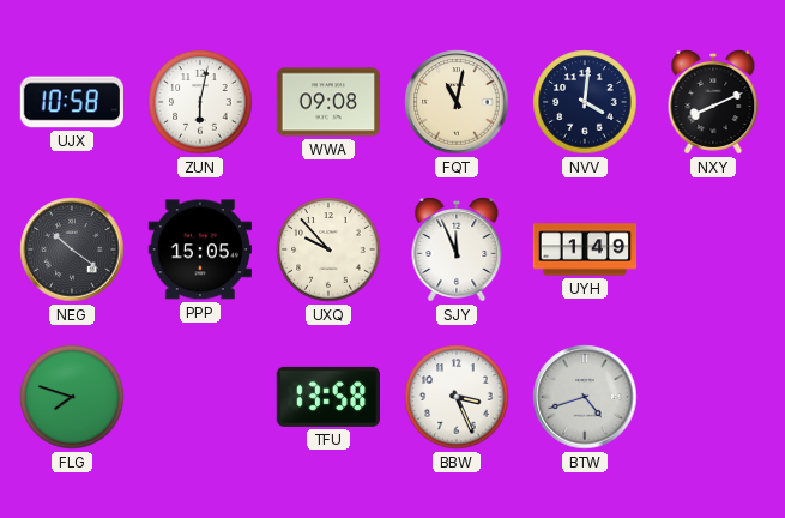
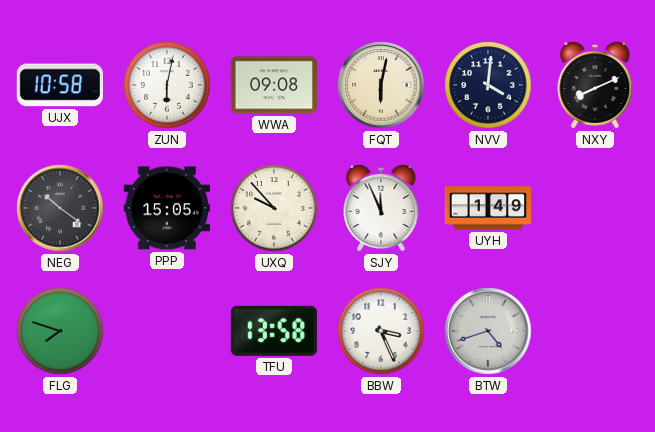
FQT: 11:02 -> 6:02 (381, 85)
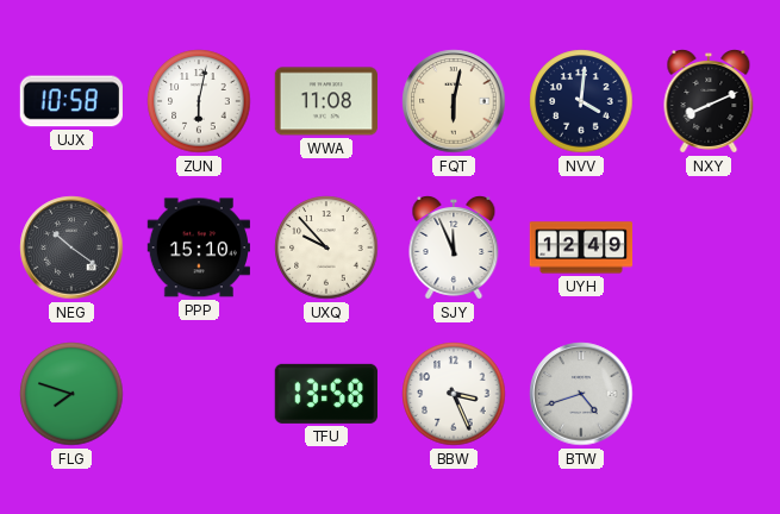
WWA: 09:08 -> 11:08 (325, 101)
PPP: 15:05 -> 15:10 (198, 247)
UYH: 1:49 -> 12:49 (581, 247)
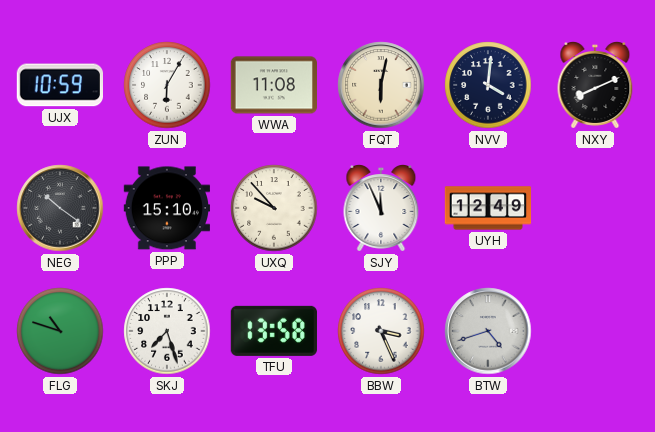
UJX: 10:58 -> 10:59 (59, 85)
ZUN: 6:02 -> 6:05 (167, 85)
FLG: 7:48 -> 10:48 (60, 331)
SKJ: none -> 7:27 (167, 331)
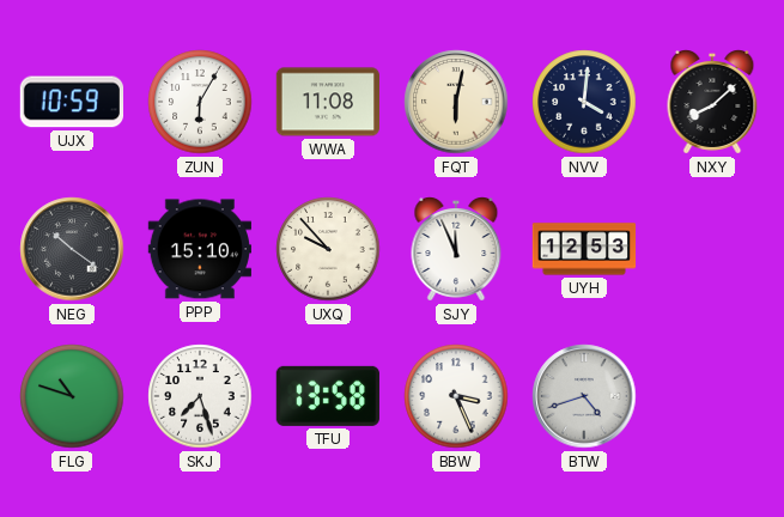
NXY: 8:11 -> 8:08 (712, 103)
UYH: 12:49 -> 12:53 (584, 249)
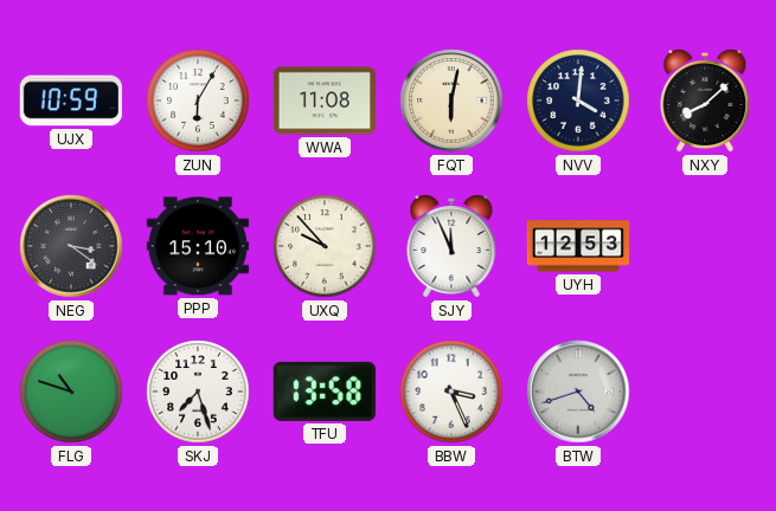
NEG: 10:21 -> 3:21 (71, 246)
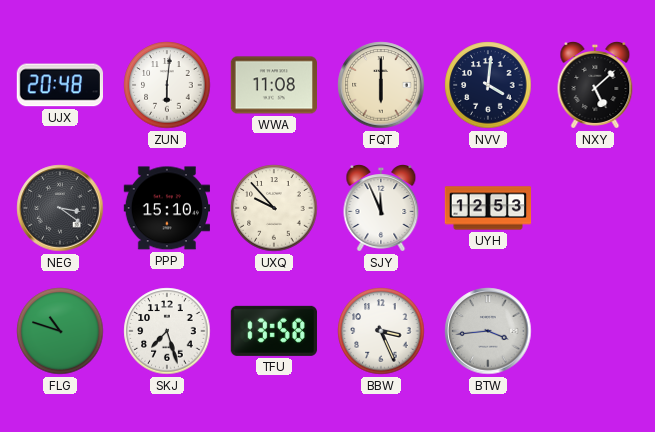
UJX: 10:59 -> 20:48 (59, 85)
ZUN: 6:05 -> 6:01 (167, 85)
FQT: 6:02 -> 6:00 (381, 85)
NXY: 8:08 -> 5:08 (595, 86)
BTW: 4:42 -> 3:44 (488, 331)
